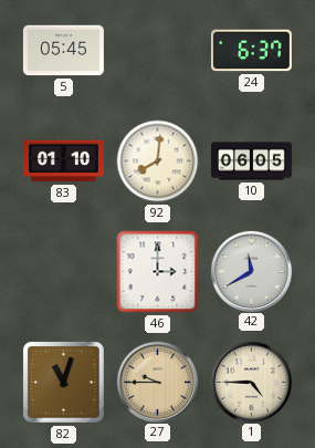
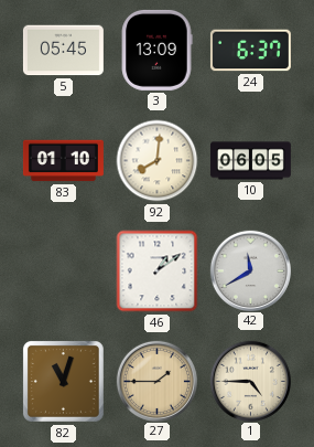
3: none -> 13:09 (156, 50)
46: 3:00 -> 1:09 (158, 272)
27: 9:45 -> 1:45 (156, 381)
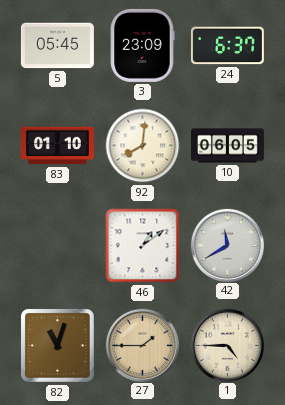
3: 13:09 -> 23:09 (142, 45)
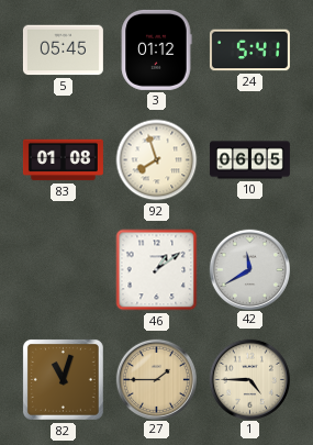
3: 23:09 -> 01:12 (156, 49)
24: 6:37 -> 5:41 (249, 51)
83: 01:10 -> 01:08 (63, 160)
92: 8:01 -> 7:57 (157, 160)
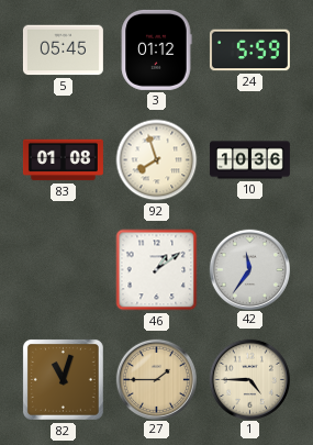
24: 5:41 -> 5:59 (249, 51)
10: 06:05 -> 10:36 (249, 160)
42: 11:40 -> 11:36 (249, 269)
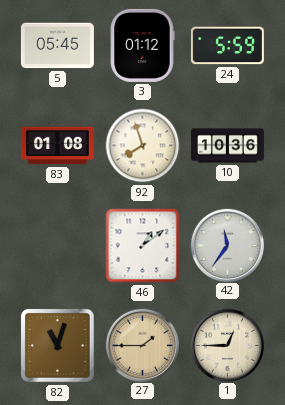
1: 4:45 -> 12:45 (227, 345)
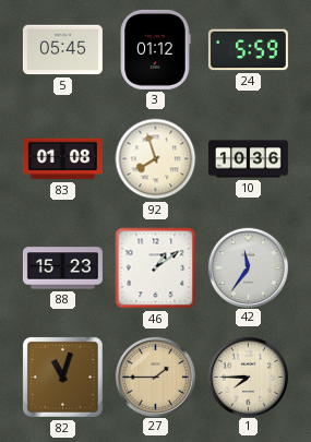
88: none -> 15:23 (62, 268)
1: 12:45 -> 7:45 (248, 377)
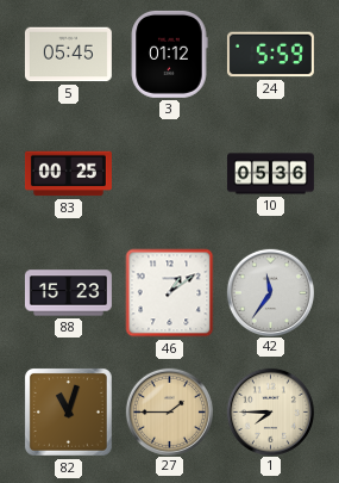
83: 01:08 -> 00:25 (68, 174)
92: 7:57 -> none (156, 159)
10: 10:36 -> 05:36 (270, 174)
